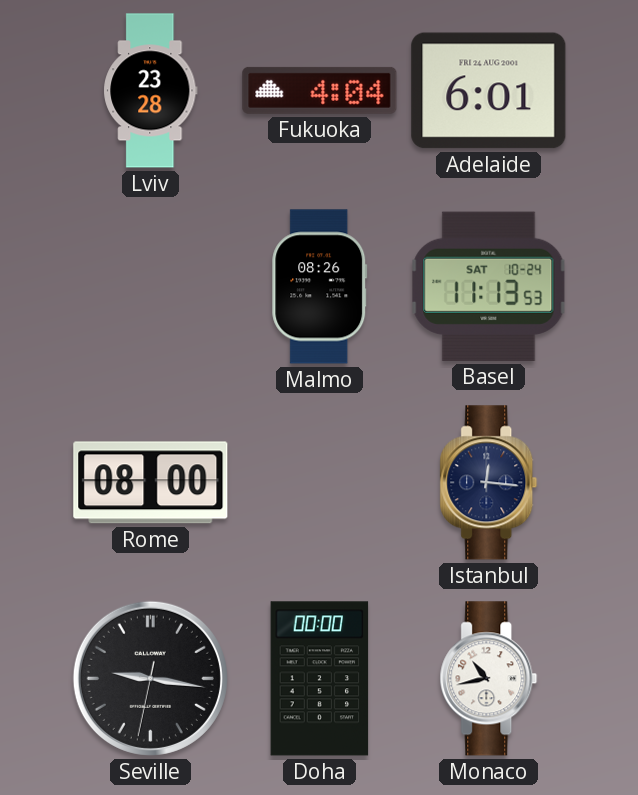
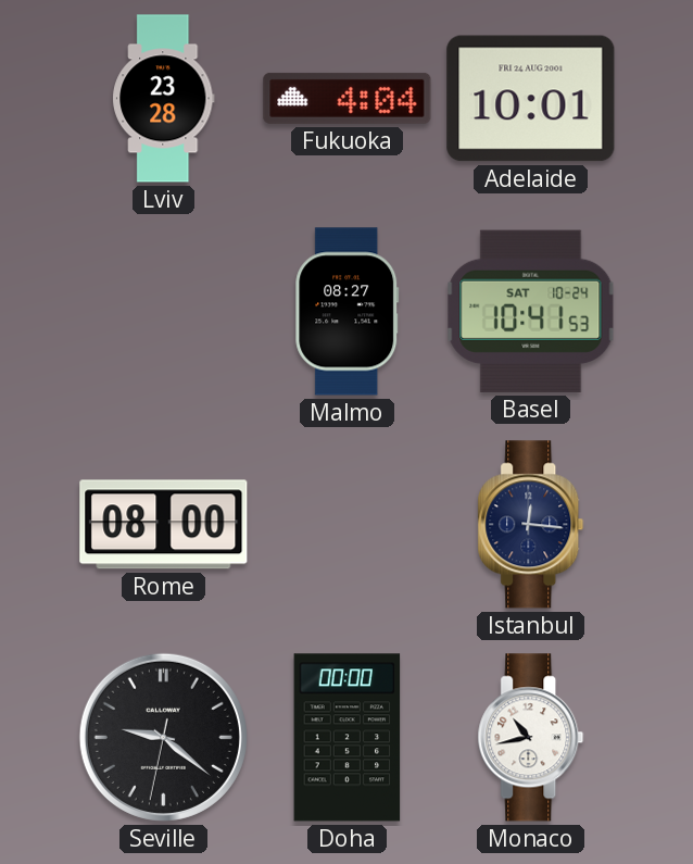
Adelaide: 6:01 -> 10:01 (531, 99)
Malmo: 08:26 -> 08:27 (348, 312)
Basel: 11:13 -> 10:41 (531, 311)
Seville: 9:16 -> 9:21 (163, 737)
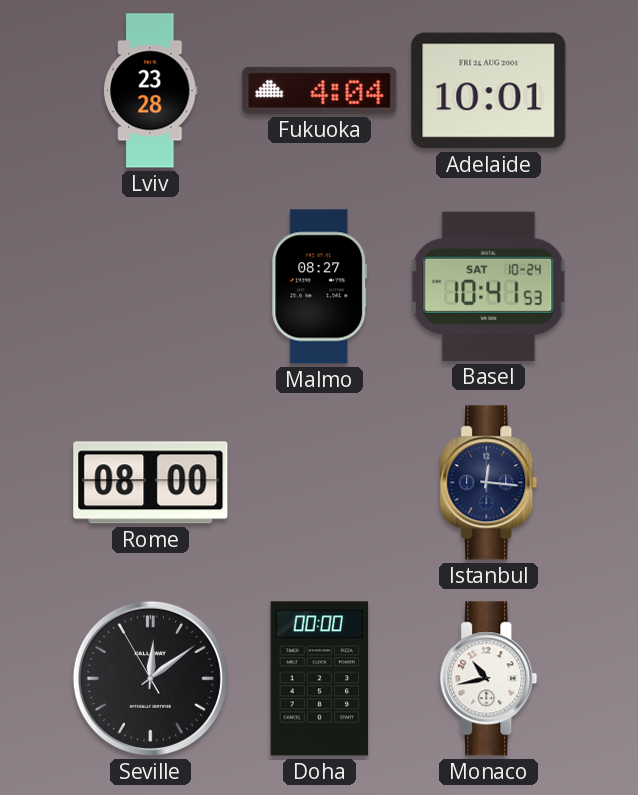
Seville: 9:21 -> 12:08 (150, 678)
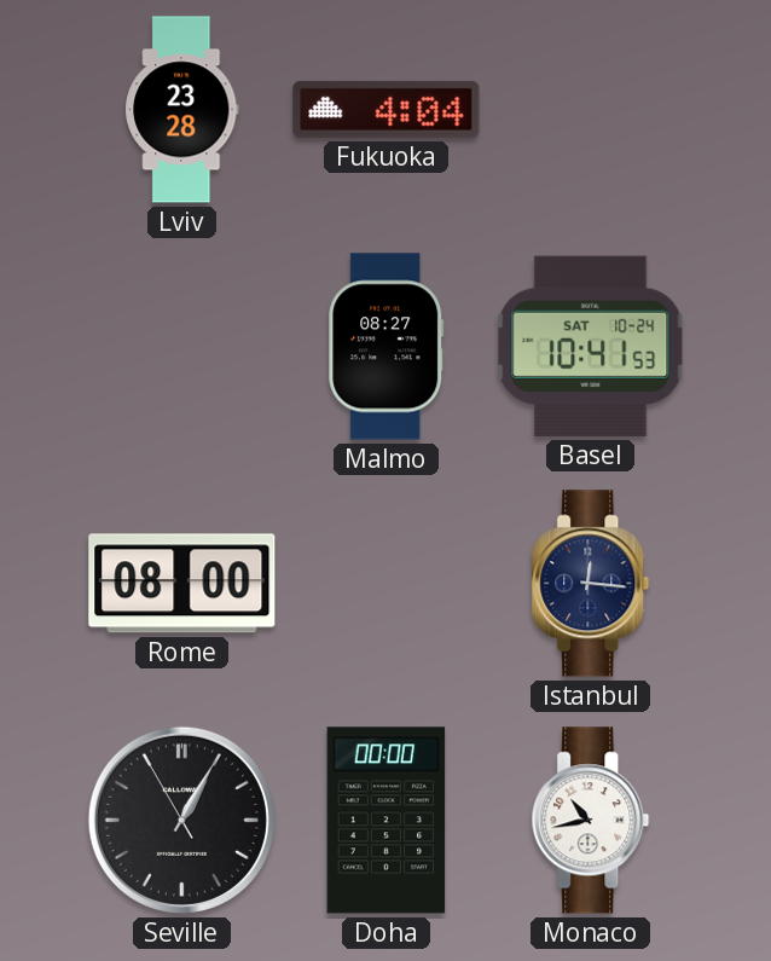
Adelaide: 10:01 -> none (489, 91)
Seville: 12:08 -> 1:04 (181, 820)
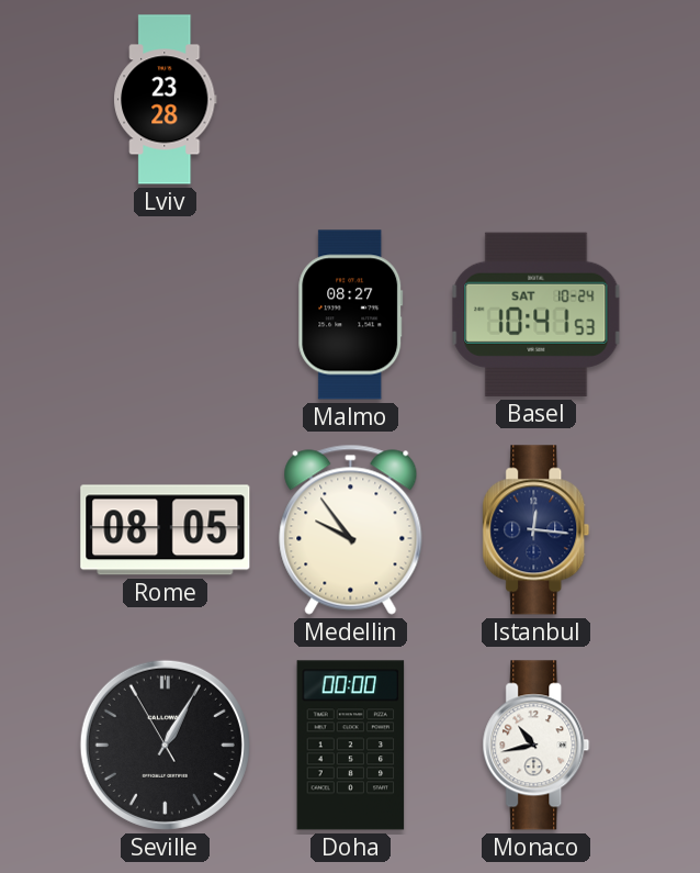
Fukuoka: 4:04 -> none (387, 109)
Rome: 08:00 -> 08:05 (166, 530)
Medellin: none -> 9:54 (351, 529)
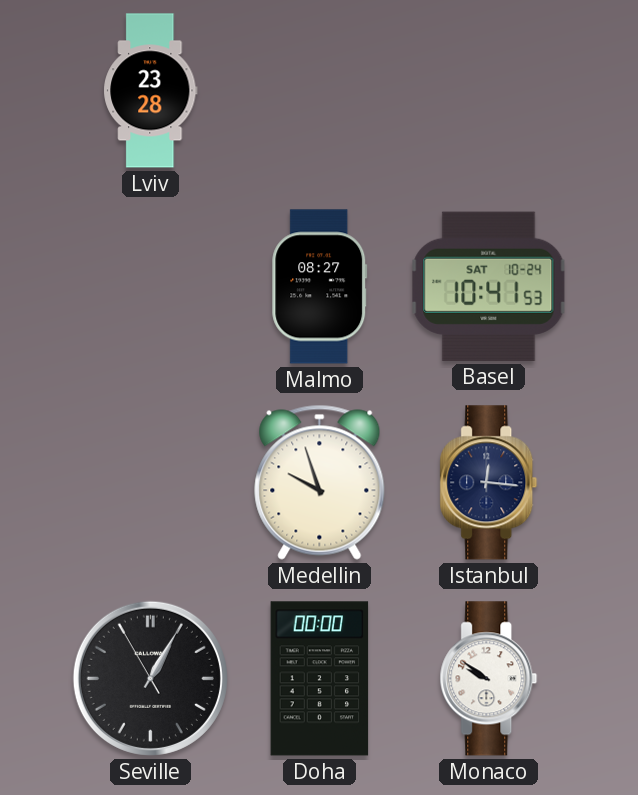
Rome: 08:05 -> none (166, 530)
Medellin: 9:54 -> 9:57 (320, 482)
Monaco: 10:43 -> 9:51 (489, 679)
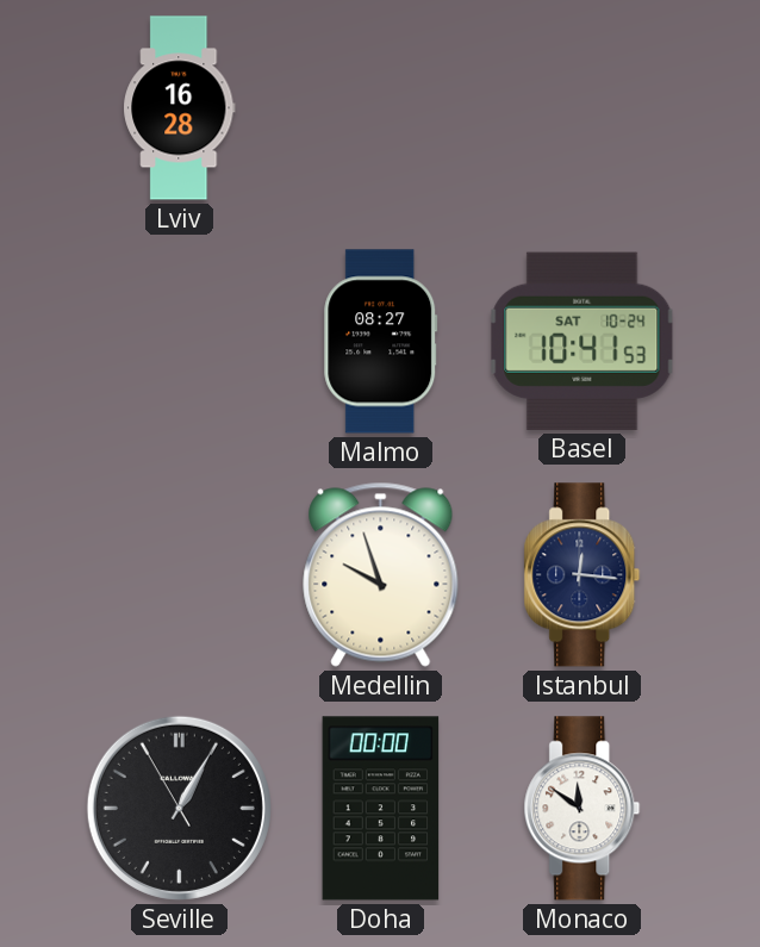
Lviv: 23:28 -> 16:28 (180, 108)
Monaco: 9:51 -> 11:51 (583, 809)
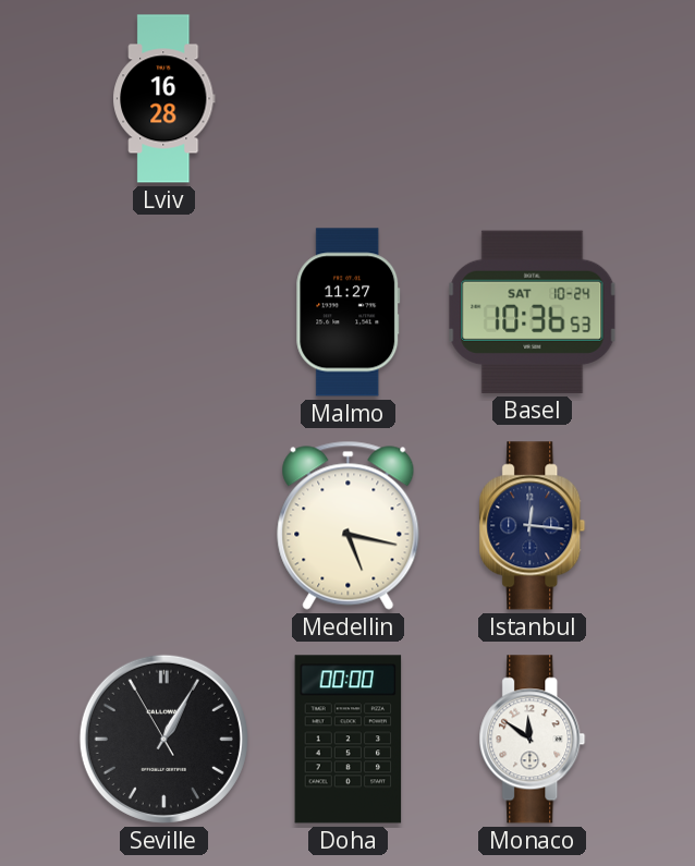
Malmo: 08:27 -> 11:27 (349, 313)
Basel: 10:41 -> 10:36 (533, 312)
Medellin: 9:57 -> 5:17 (349, 525)
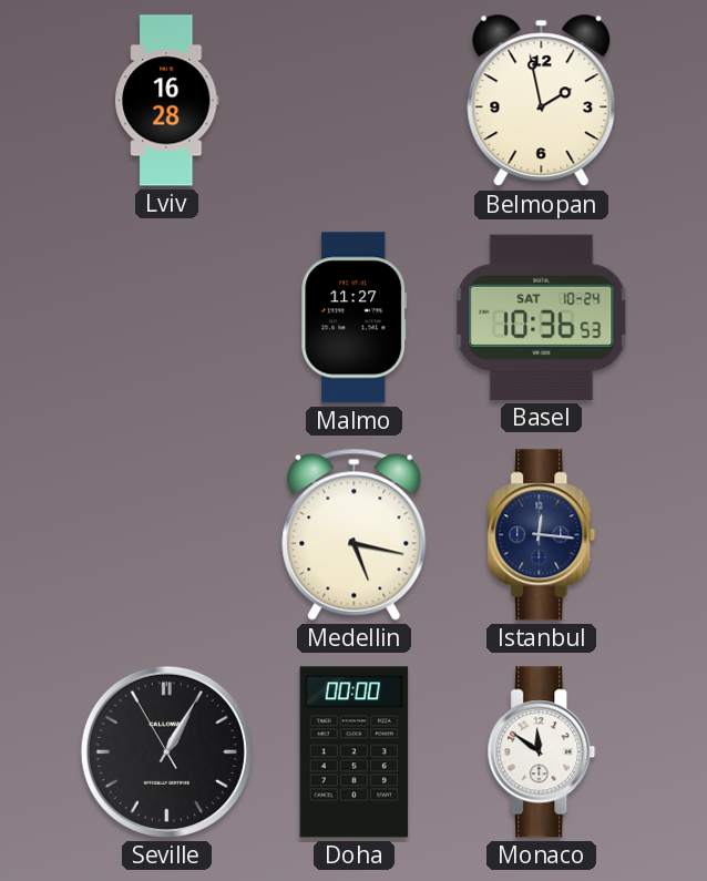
Belmopan: none -> 1:58 (542, 101)
